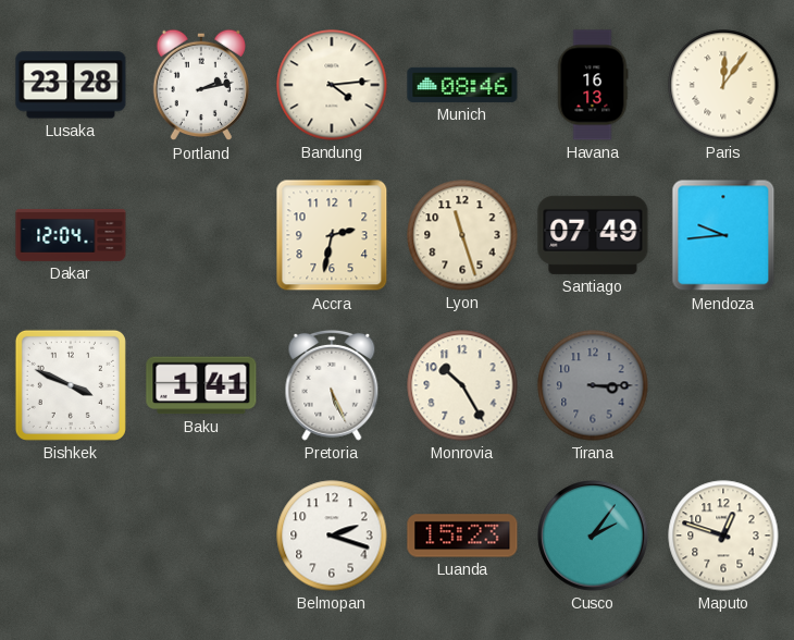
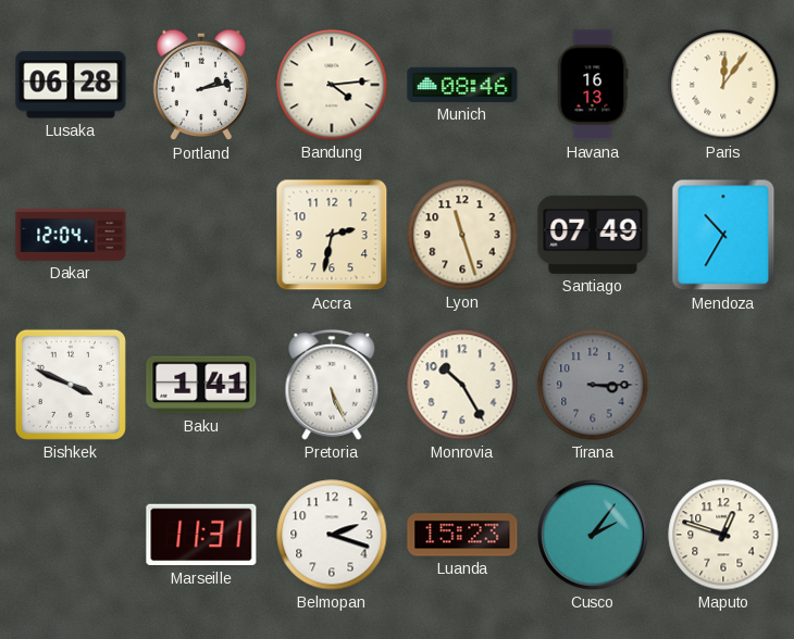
Lusaka: 23:28 -> 06:28 (71, 85)
Mendoza: 9:44 -> 10:35 (723, 235)
Marseille: none -> 11:31 (201, 535)
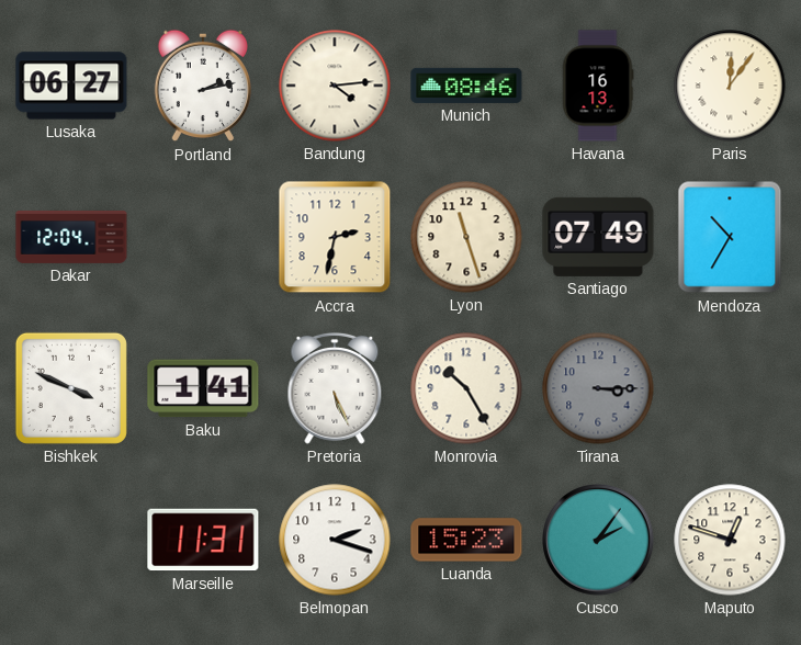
Lusaka: 06:28 -> 06:27 (71, 86)
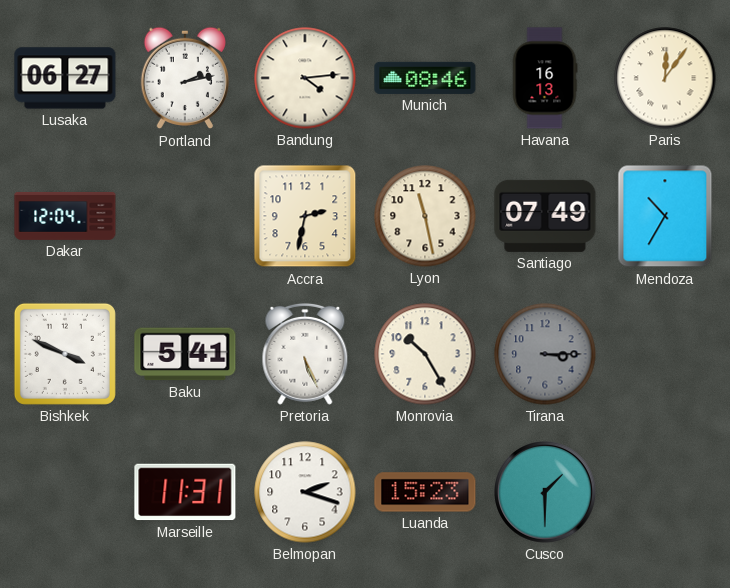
Lyon: 11:27 -> 11:28 (425, 216)
Baku: 1:41 -> 5:41 (185, 354)
Cusco: 2:06 -> 1:30 (545, 492)
Maputo: 12:48 -> none (730, 540)
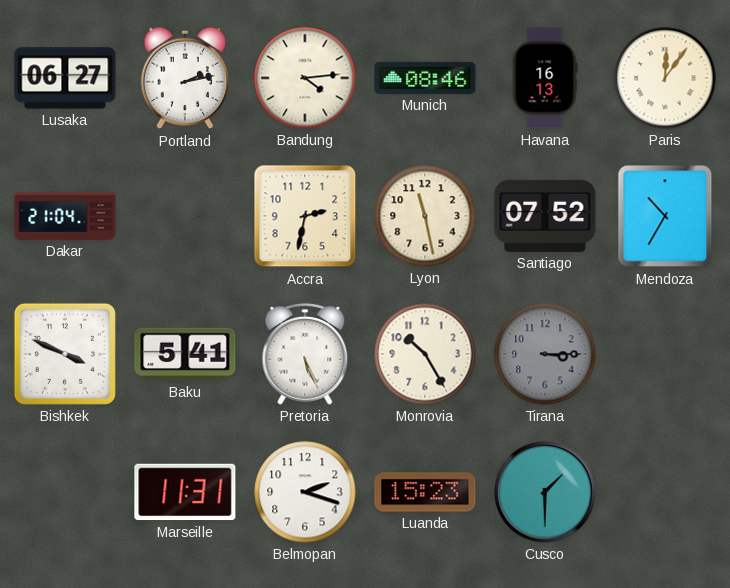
Dakar: 12:04 -> 21:04 (65, 216)
Santiago: 07:49 -> 07:52 (545, 216)
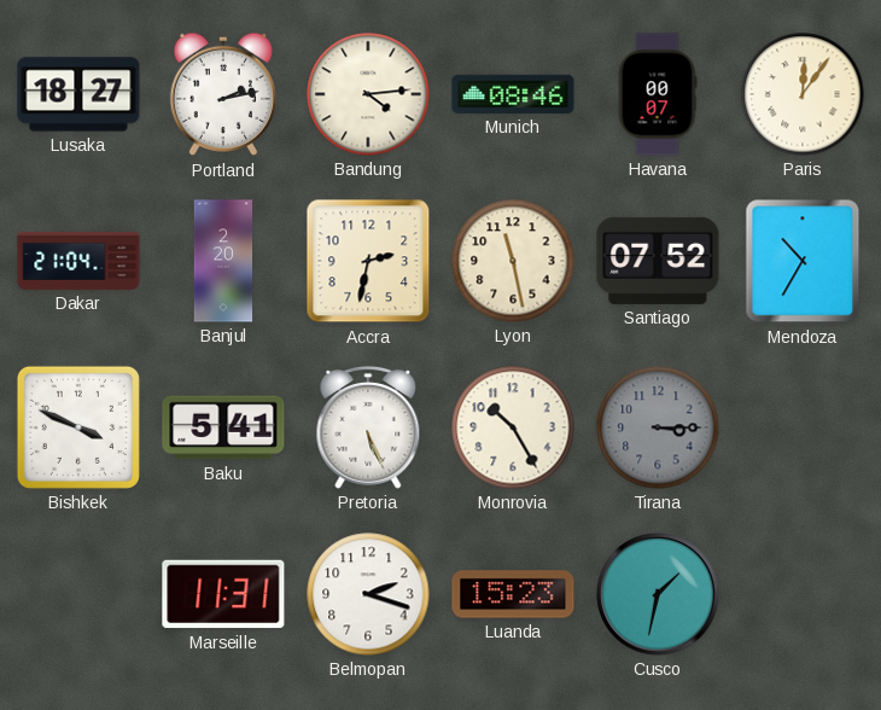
Lusaka: 06:27 -> 18:27 (78, 94)
Havana: 16:13 -> 00:07 (658, 94)
Banjul: none -> 2:20 (223, 261)
Cusco: 1:30 -> 1:32 (658, 594)
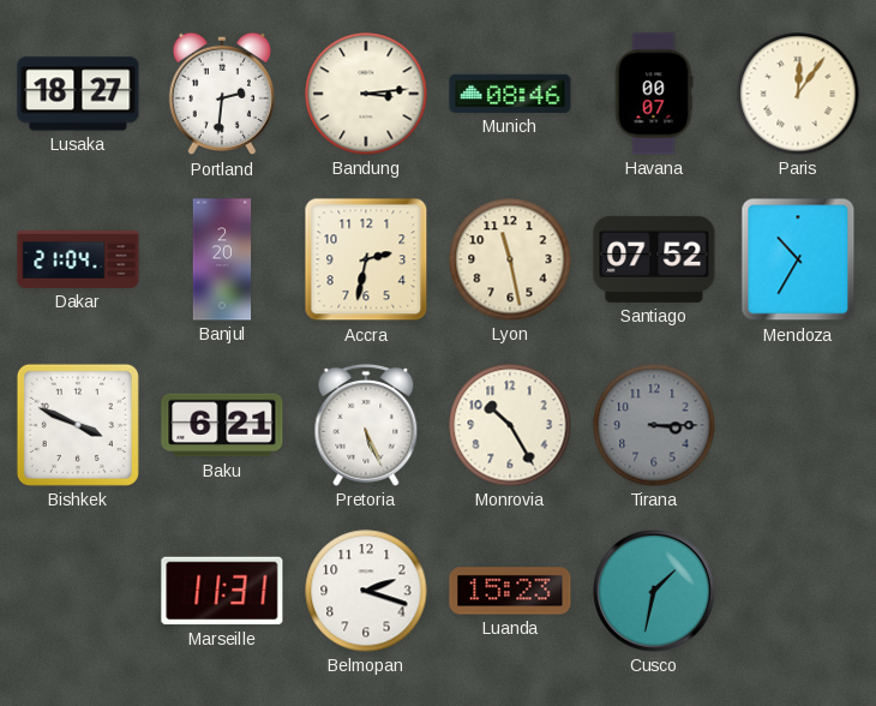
Portland: 2:13 -> 2:31 (221, 94)
Bandung: 4:14 -> 3:14 (366, 94)
Baku: 5:41 -> 6:21 (222, 425)
